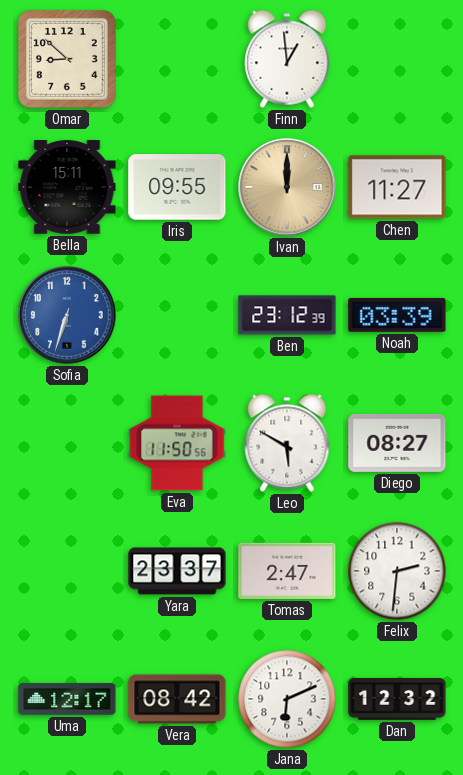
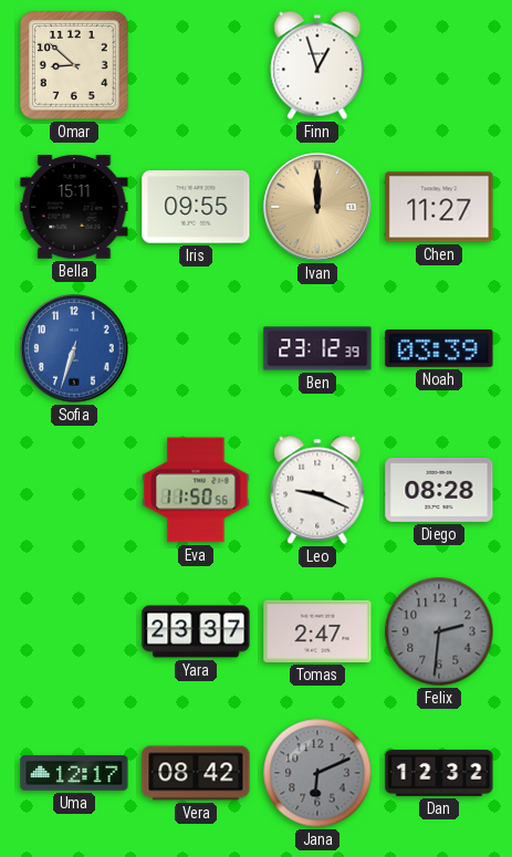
Finn: 12:59 -> 12:57 (317, 65)
Leo: 5:50 -> 9:19 (317, 490)
Diego: 08:27 -> 08:28 (439, 490)
Felix dial: white -> grey (439, 631)
Jana dial: white -> grey (317, 773)
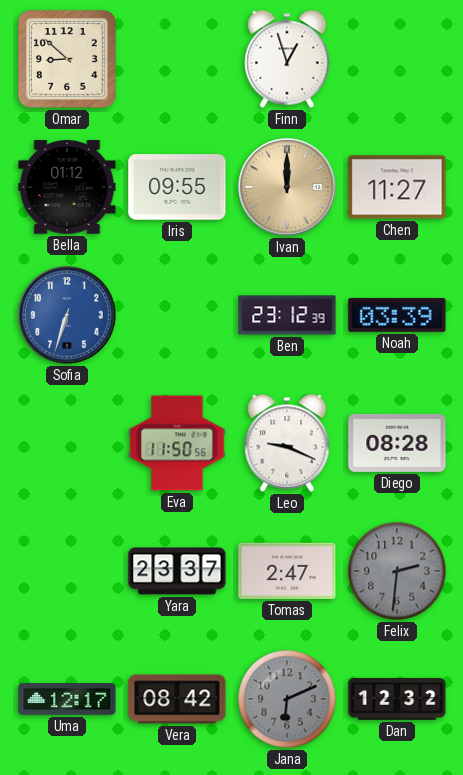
Bella: 15:11 -> 01:12 (67, 187)
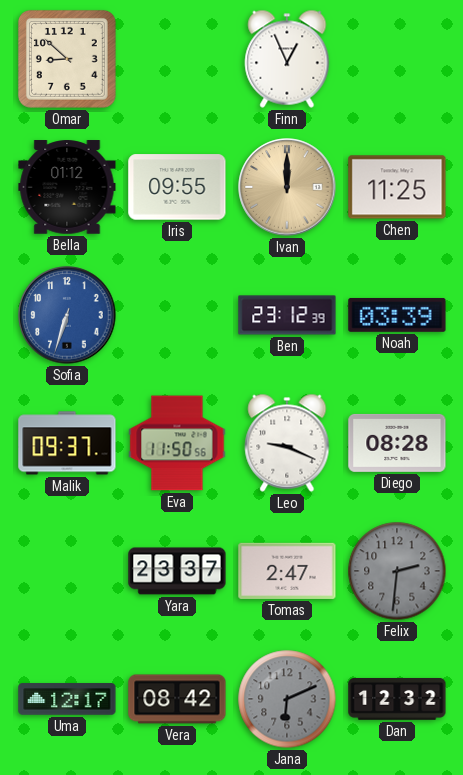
Finn: 12:57 -> 12:56 (287, 59)
Chen: 11:27 -> 11:25 (397, 187)
Malik: none -> 09:37 (67, 443)
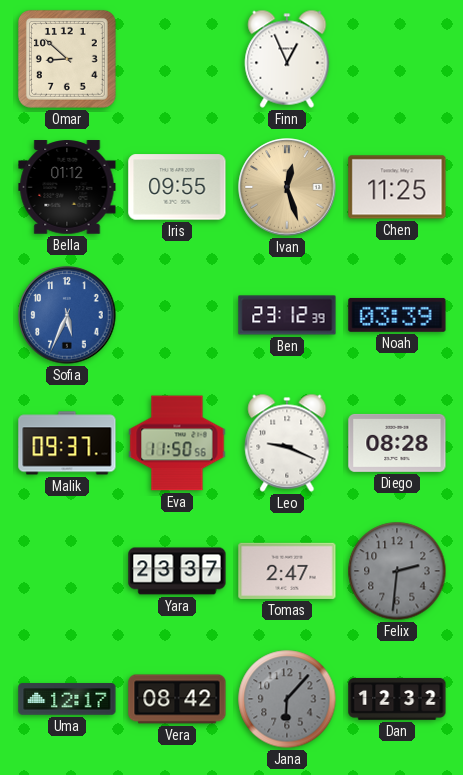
Ivan: 12:00 -> 12:27 (287, 187)
Sofia: 6:33 -> 5:34 (67, 315)
Jana: 6:11 -> 6:07 (287, 699)
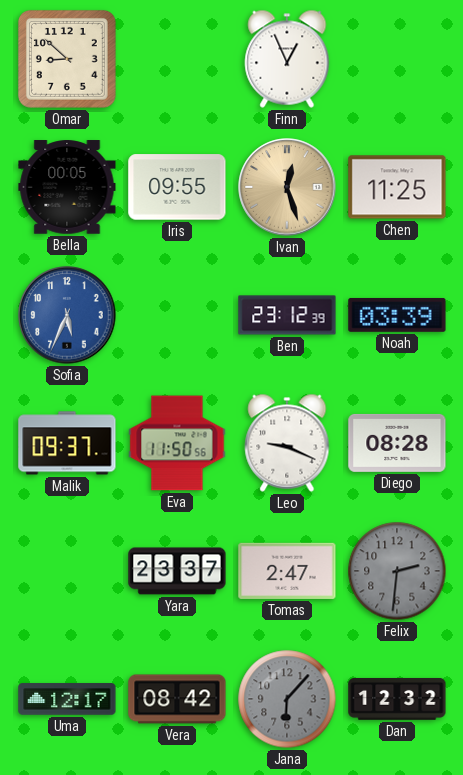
Bella: 01:12 -> 00:05 (67, 187)
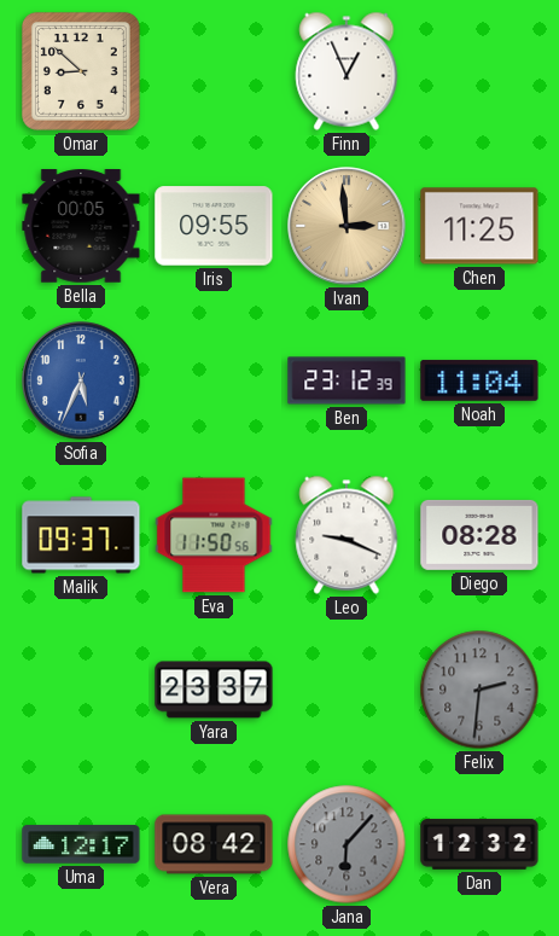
Ivan: 12:27 -> 2:59 (347, 226)
Noah: 03:39 -> 11:04 (479, 380)
Tomas: 2:47 -> none (287, 571)
